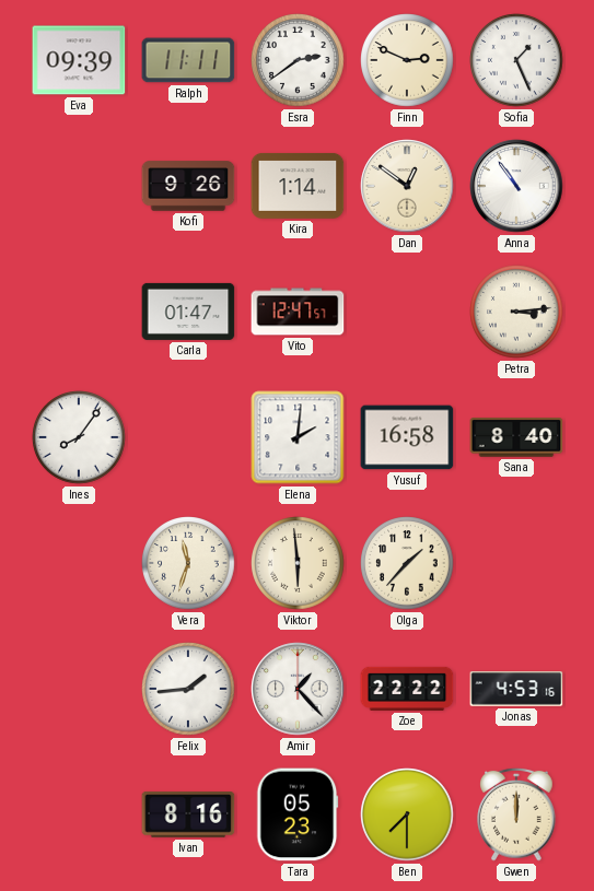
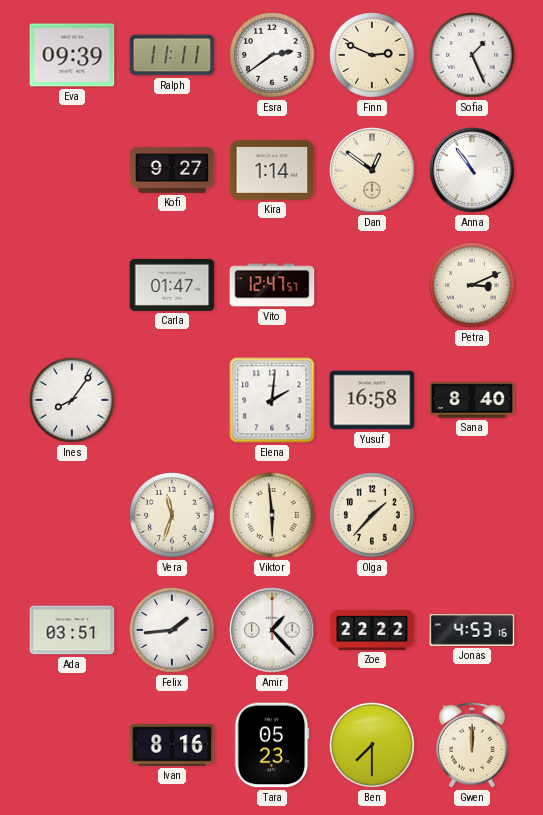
Kofi: 9:26 -> 9:27 (172, 170)
Petra: 3:14 -> 3:11 (472, 285)
Ada: none -> 03:51 (72, 630)
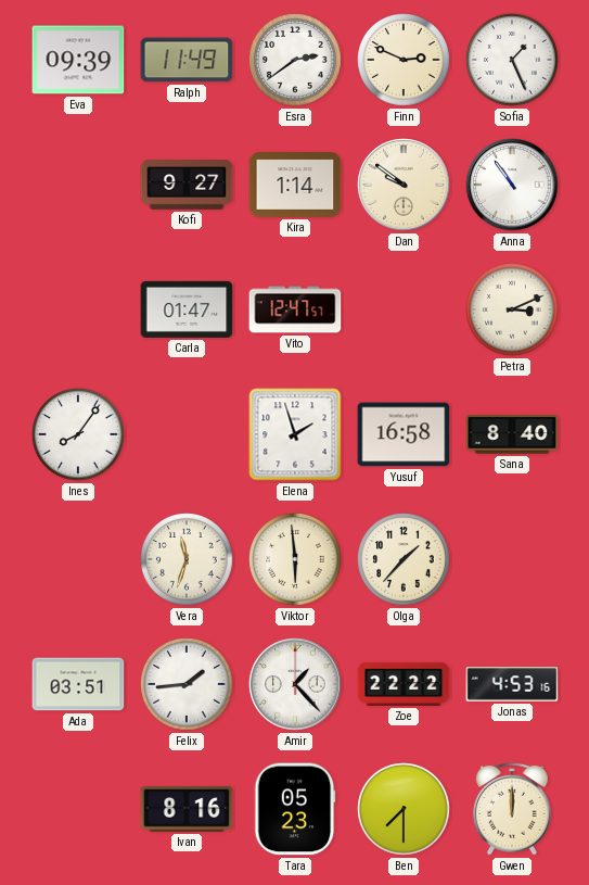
Ralph: 11:11 -> 11:49 (187, 60)
Dan: 12:51 -> 9:51 (404, 185)
Elena: 2:01 -> 1:57 (295, 434)
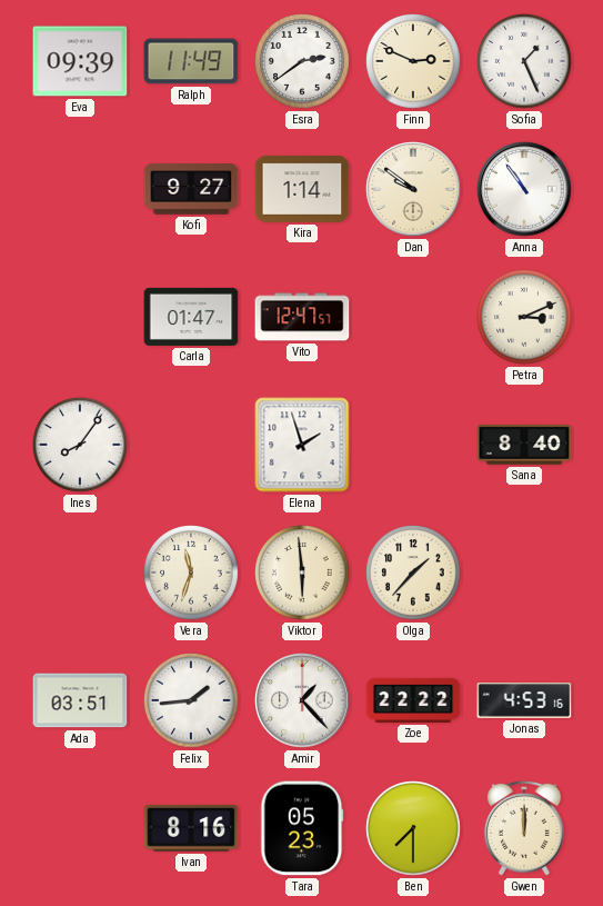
Yusuf: 16:58 -> none (404, 434)
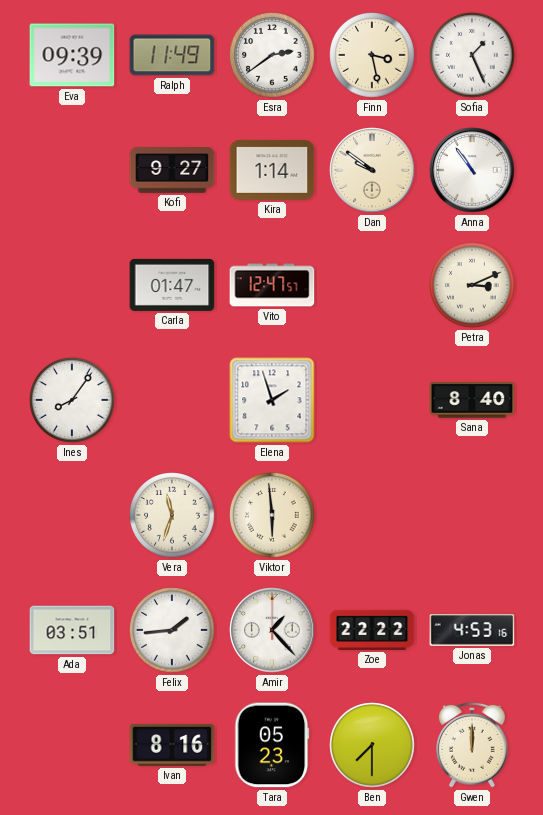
Finn: 2:49 -> 3:28 (372, 55)
Olga: 1:37 -> none (413, 573)
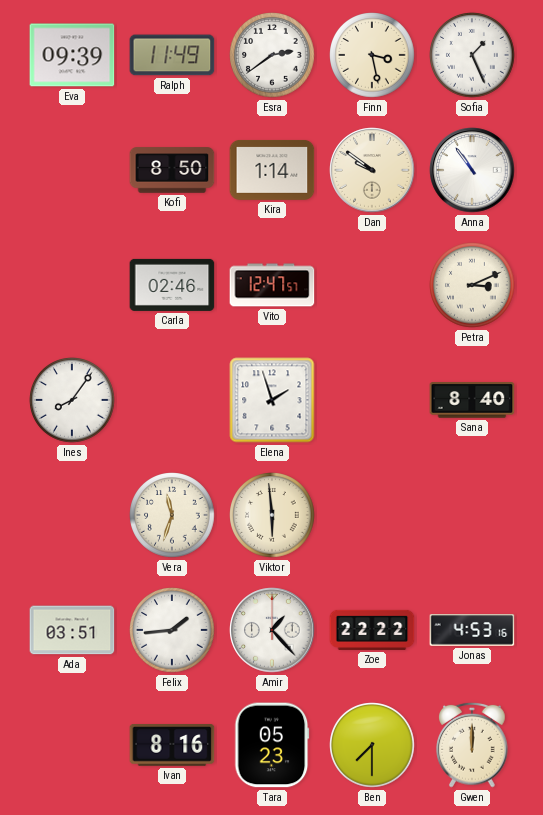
Kofi: 9:27 -> 8:50 (172, 170)
Carla: 01:47 -> 02:46 (172, 285)
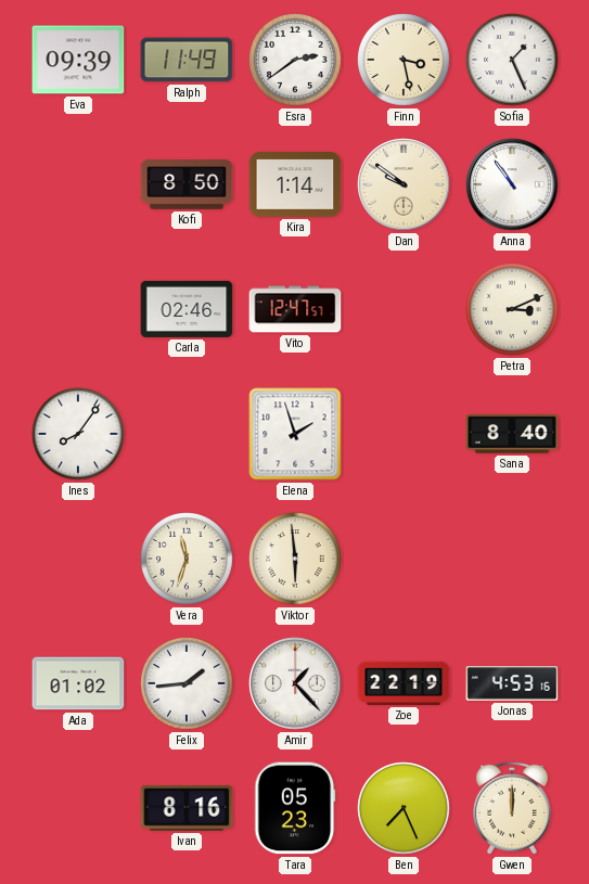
Ada: 03:51 -> 01:02 (78, 683)
Zoe: 22:22 -> 22:19 (404, 683)
Ben: 7:30 -> 7:26 (404, 808)
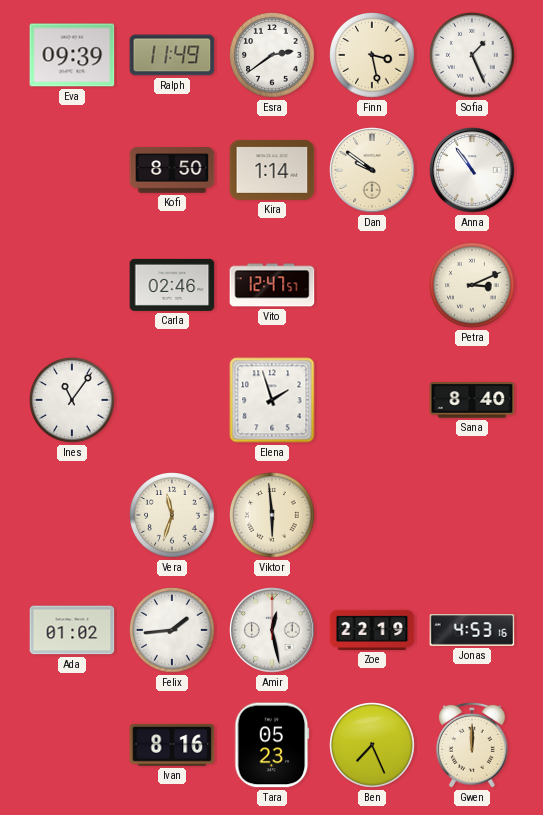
Ines: 8:06 -> 11:06 (72, 400)
Amir: 1:23 -> 12:28 (272, 630)
